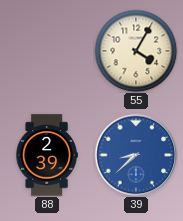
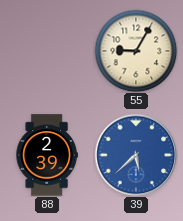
55: 4:05 -> 9:05 (136, 51)
39: 8:38 -> 5:38 (136, 155)
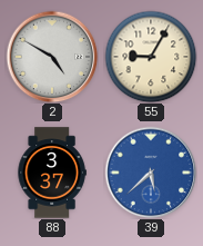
2: none -> 4:50 (52, 57)
88: 2:39 -> 3:37 (52, 173)
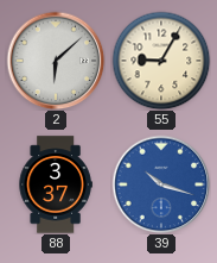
2: 4:50 -> 6:08 (56, 61)
39: 5:38 -> 10:18 (161, 184)
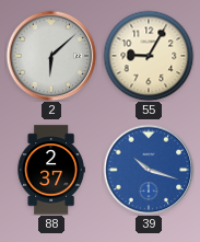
88: 3:37 -> 2:37 (51, 170)
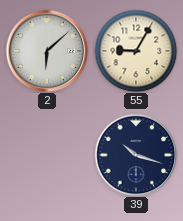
88: 2:37 -> none (51, 170)
39 dial: blue -> navy (136, 155)
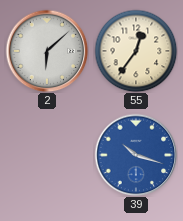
55: 9:05 -> 12:36 (136, 51)
39 dial: navy -> blue (136, 155)
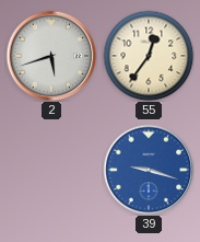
2: 6:08 -> 5:42 (51, 56)
39: 10:18 -> 9:18 (149, 170)
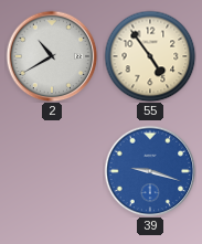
2: 5:42 -> 10:40 (52, 56)
55: 12:36 -> 4:54 (150, 56)
